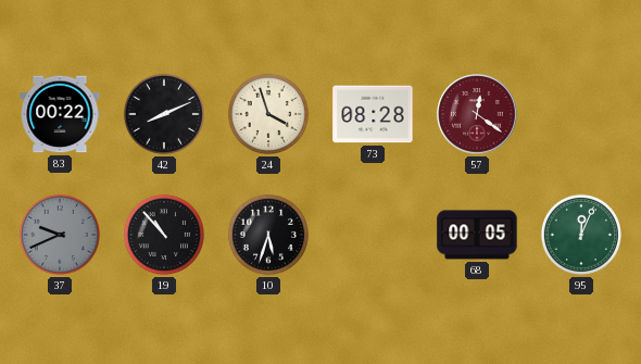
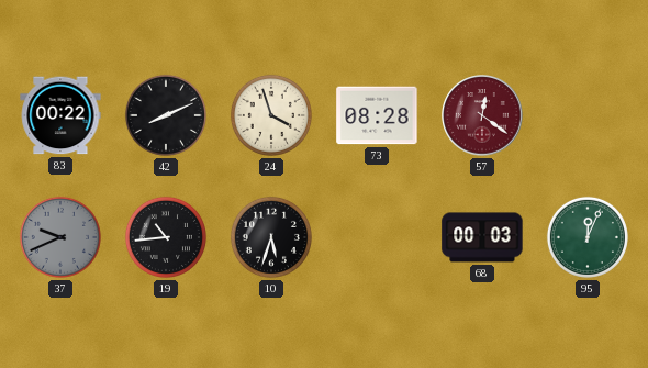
19: 10:53 -> 10:44 (166, 237)
68: 00:05 -> 00:03 (482, 237)
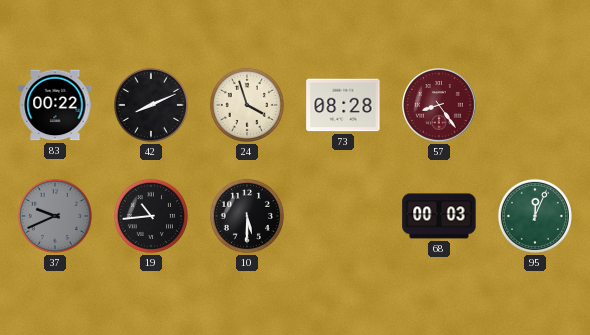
57: 12:21 -> 8:24 (439, 105)
10: 5:33 -> 5:30 (247, 216)
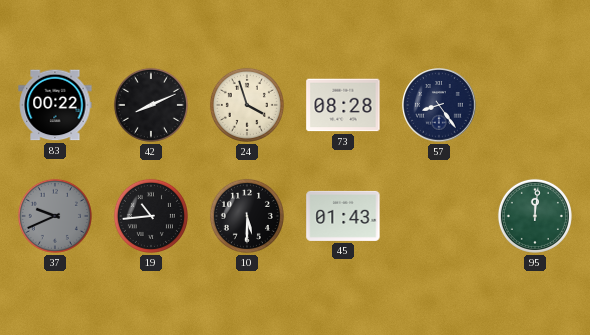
57 dial: burgundy -> navy (439, 105)
45: none -> 01:43 (343, 216)
68: 00:03 -> none (439, 216)
95: 12:04 -> 12:01 (535, 216)
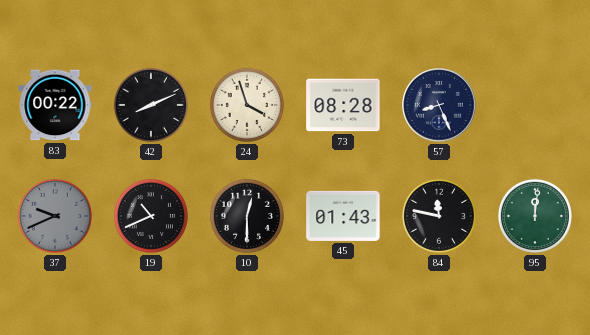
57: 8:24 -> 8:26 (439, 105)
19: 10:44 -> 10:41 (151, 216)
10: 5:30 -> 12:30 (247, 216)
84: none -> 11:47 (439, 216)
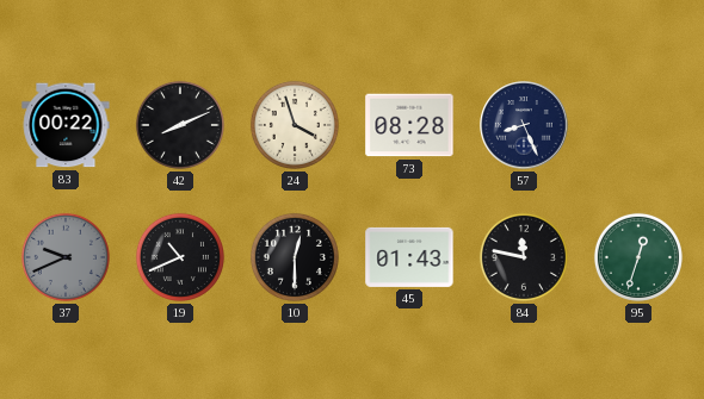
95: 12:01 -> 12:33 (638, 257)
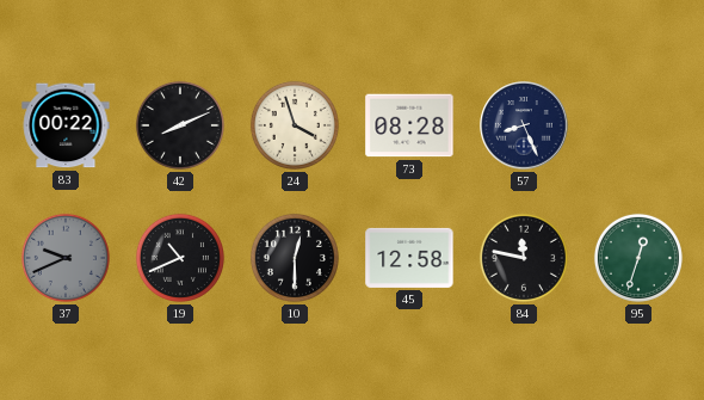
45: 01:43 -> 12:58 (409, 258)
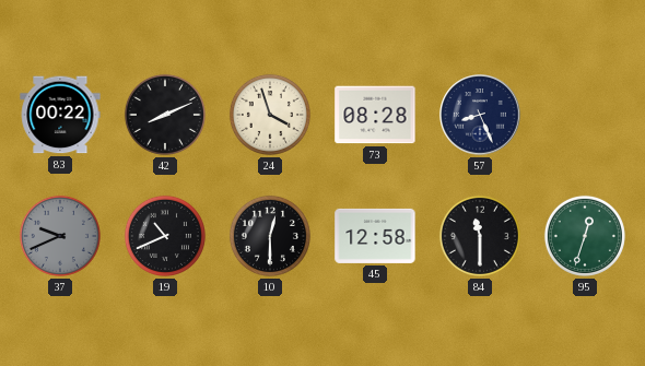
84: 11:47 -> 11:30 (480, 236)
